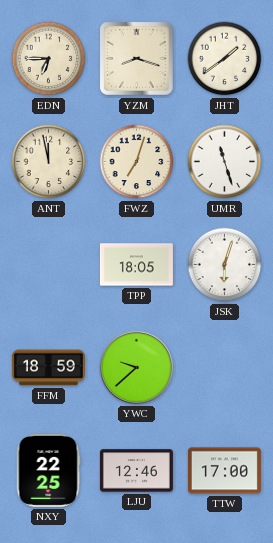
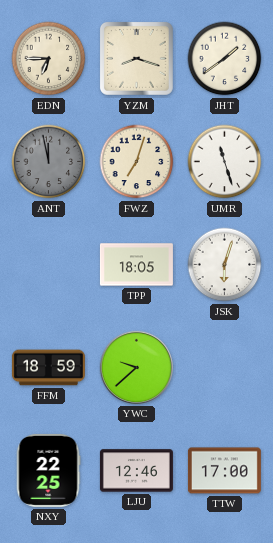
ANT dial: cream -> grey (49, 162)
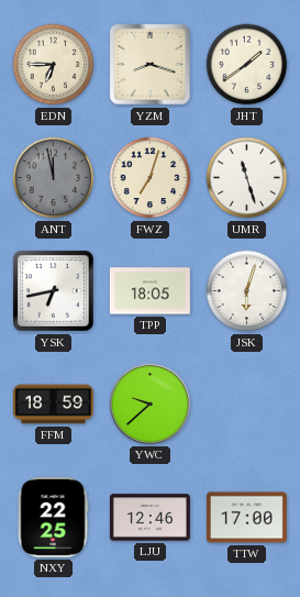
YSK: none -> 6:43 (53, 290)
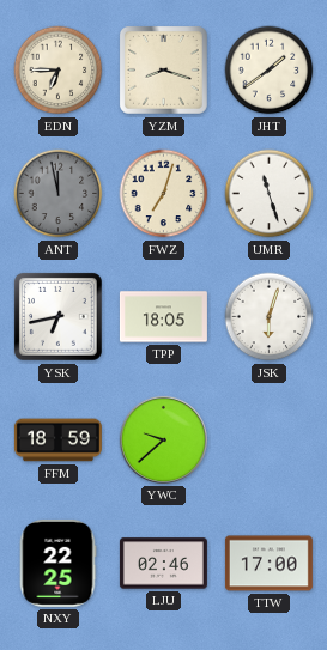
LJU: 12:46 -> 02:46 (163, 564)
